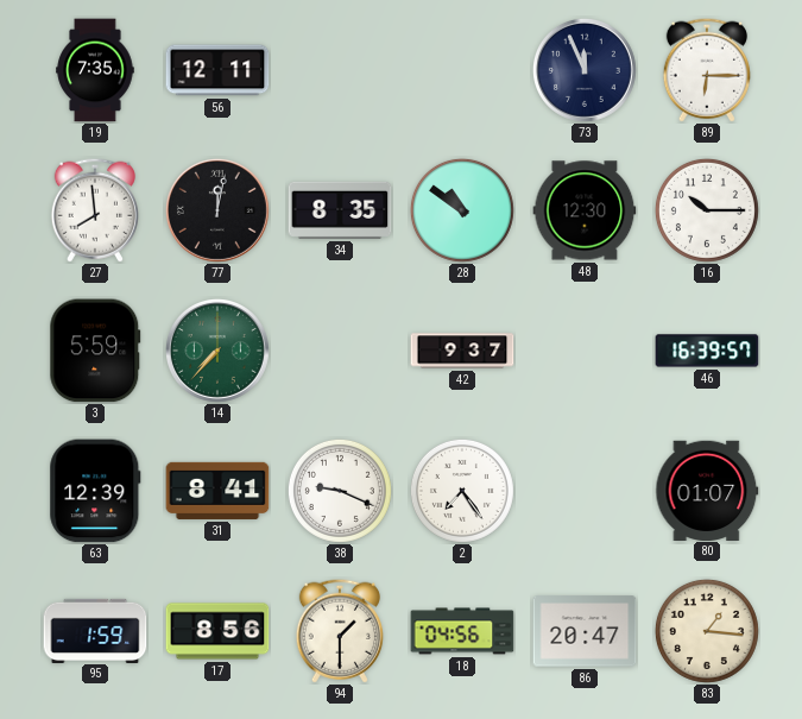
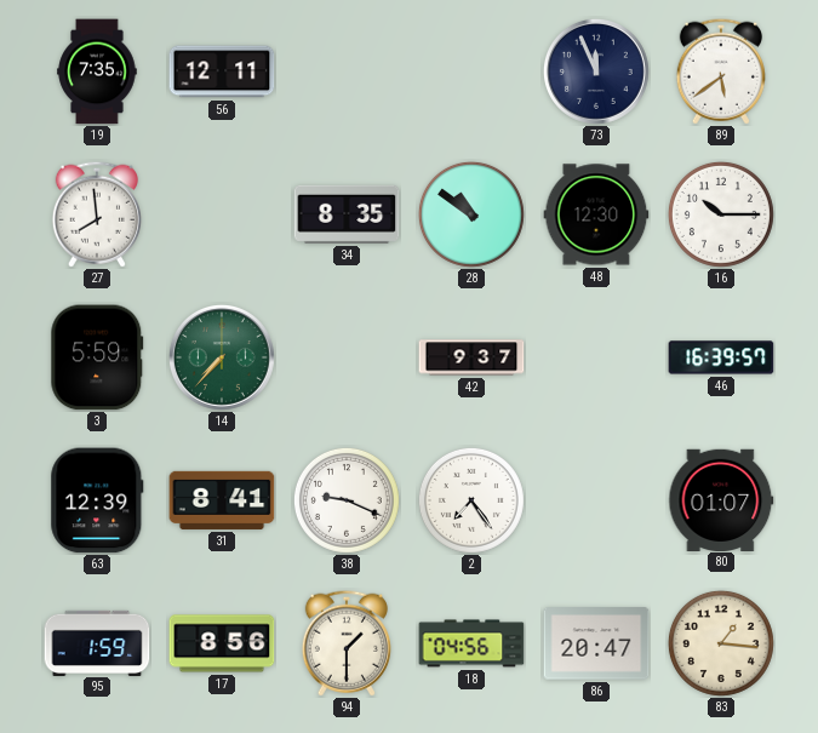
89: 6:15 -> 5:39 (721, 71)
77: 12:02 -> none (217, 210)
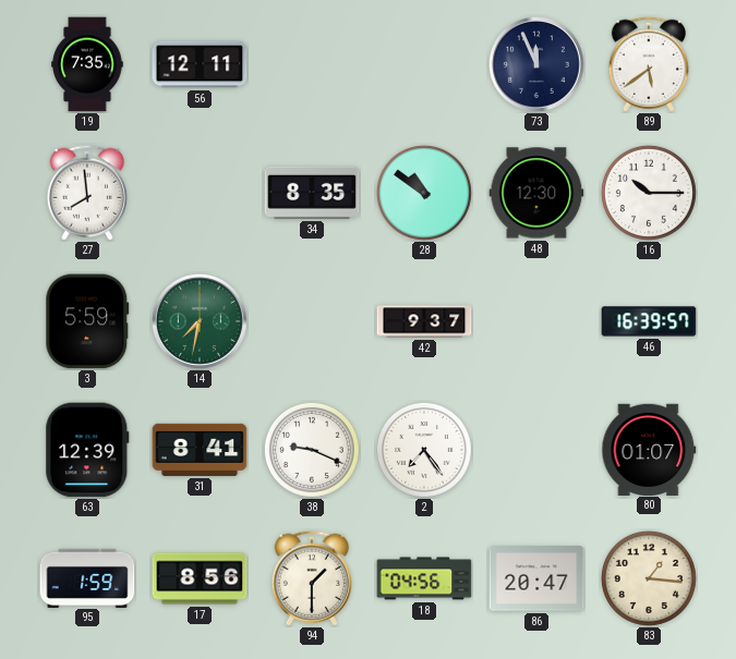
14: 7:37 -> 7:32 (200, 321)
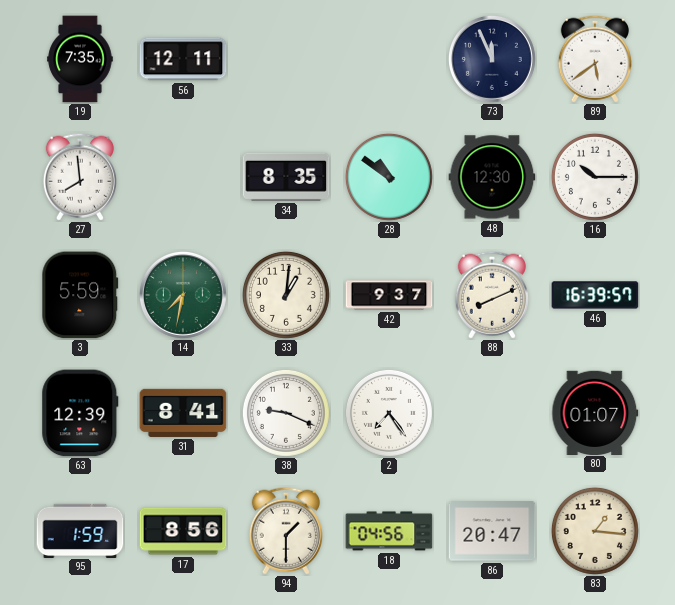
33: none -> 1:01 (286, 295)
88: none -> 8:11 (492, 295)
